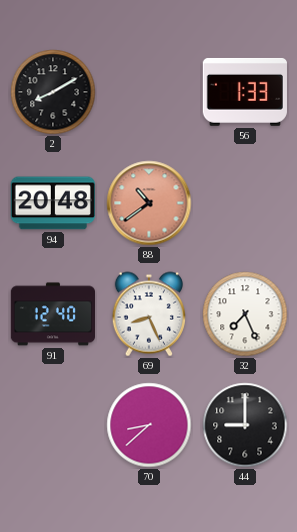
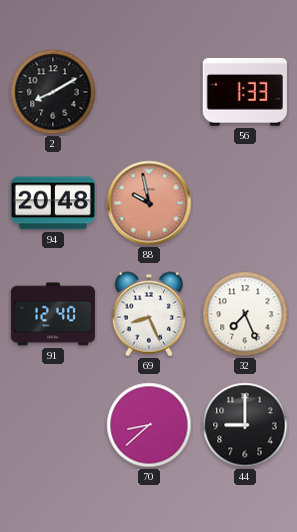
88: 10:39 -> 9:58 (149, 203)
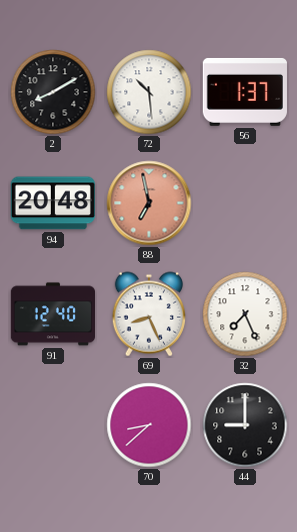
72: none -> 10:29 (149, 92)
56: 1:33 -> 1:37 (245, 92)
88: 9:58 -> 6:58 (149, 203)
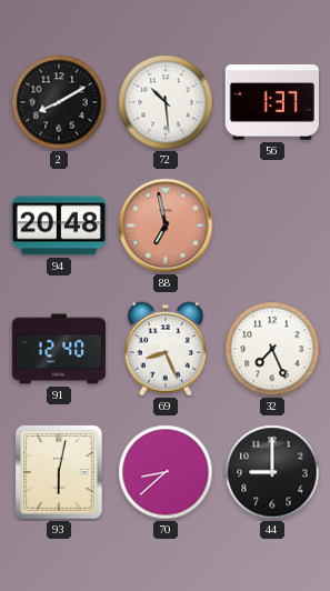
93: none -> 6:02 (59, 472)
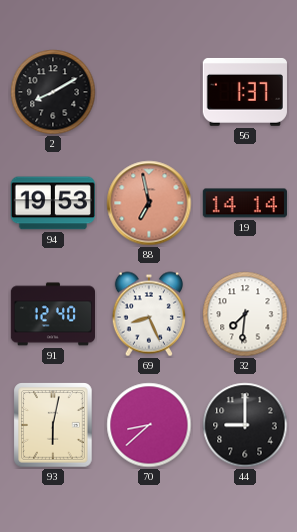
72: 10:29 -> none (166, 102)
94: 20:48 -> 19:53 (53, 203)
19: none -> 14:14 (244, 203)
32: 7:26 -> 7:31 (245, 314)
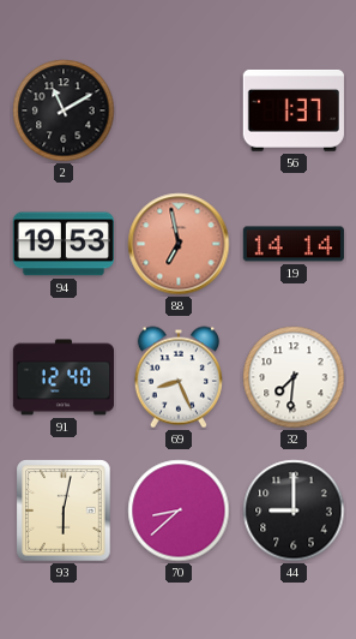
2: 8:10 -> 11:10 (64, 111)
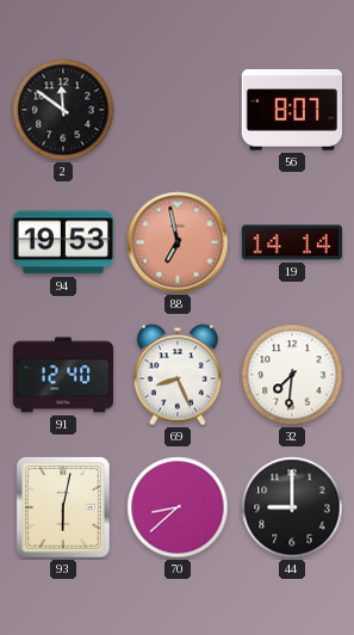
2: 11:10 -> 11:51 (63, 110)
56: 1:37 -> 8:07 (292, 110)
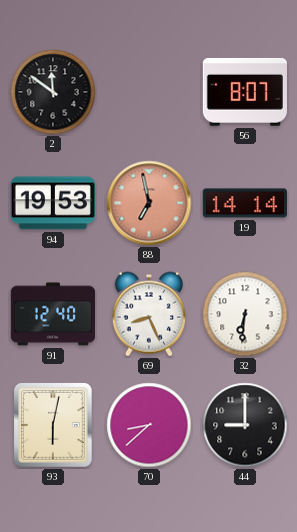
32: 7:31 -> 6:31 (245, 314)
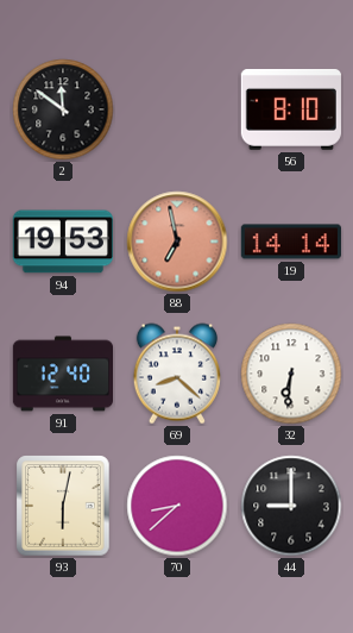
56: 8:07 -> 8:10 (291, 109)
69: 8:26 -> 8:22 (177, 374)
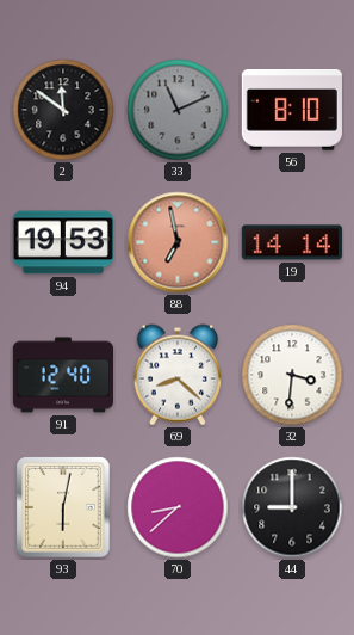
33: none -> 11:11 (178, 110)
32: 6:31 -> 3:31 (292, 375)
